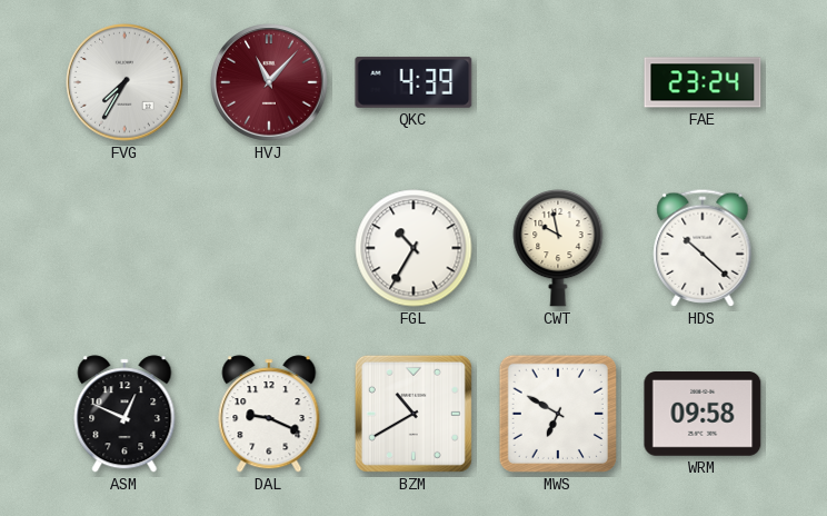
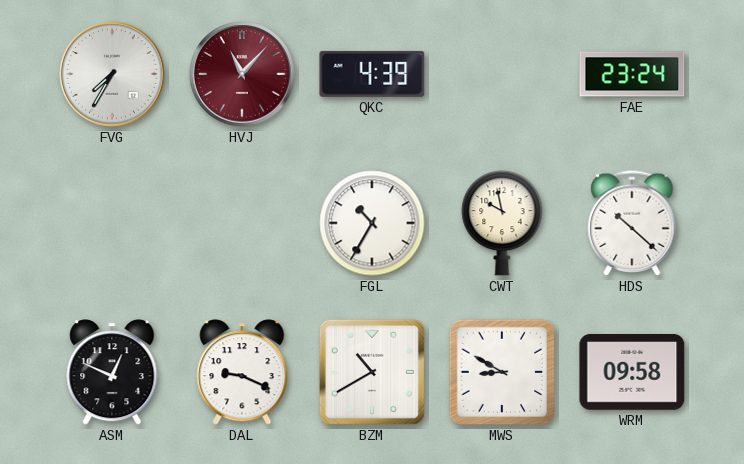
MWS: 6:50 -> 8:50 (502, 372)
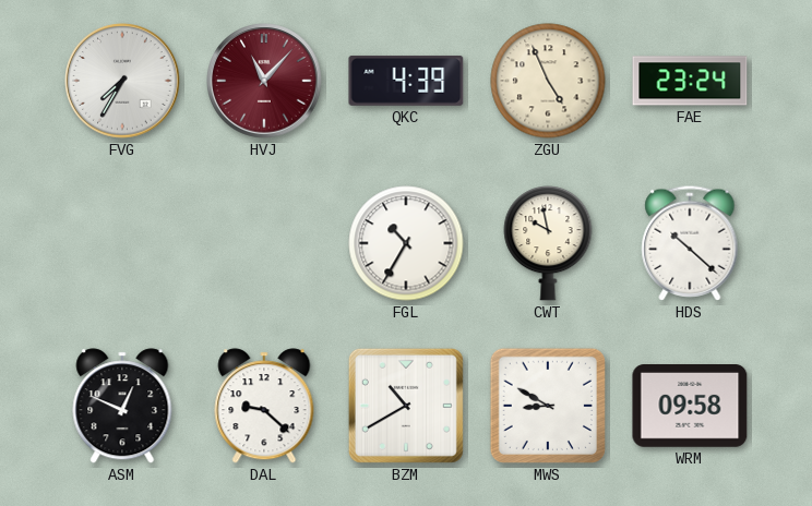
ZGU: none -> 4:56 (548, 81)
DAL: 9:19 -> 9:22 (264, 406)
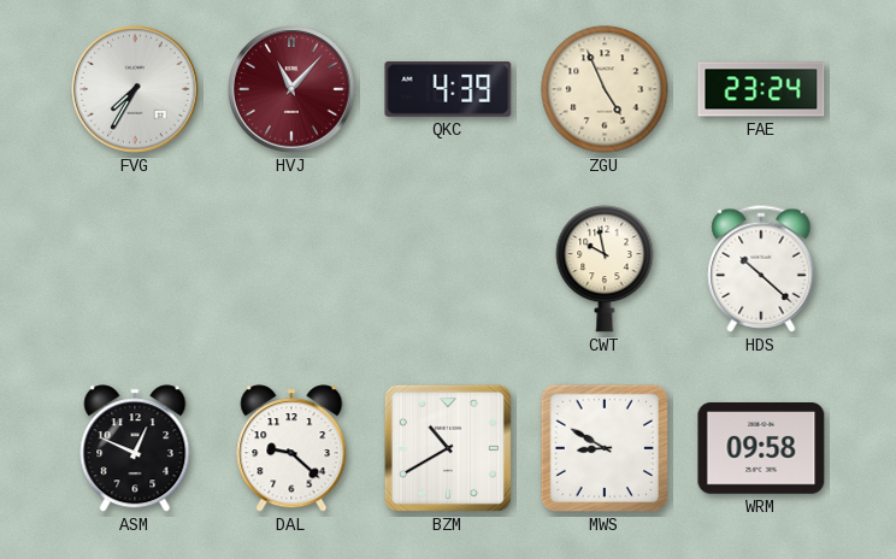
FGL: 10:35 -> none (406, 243)
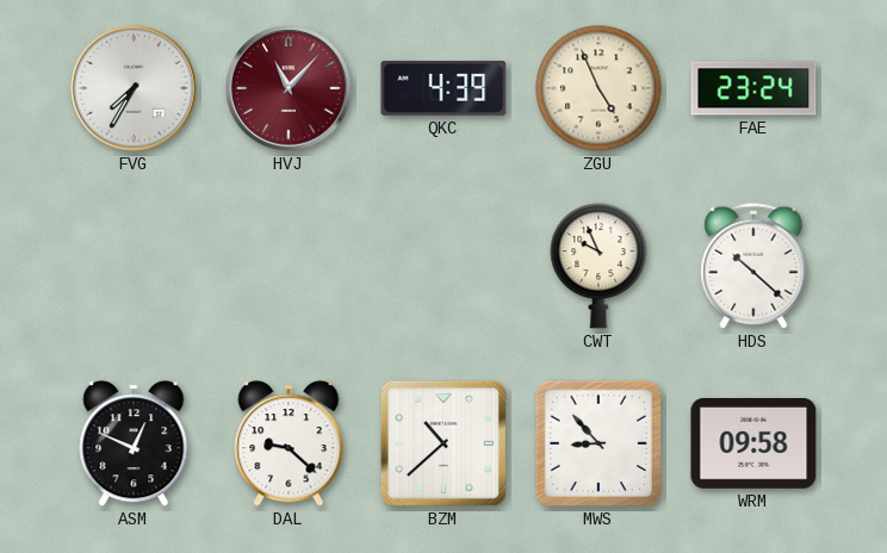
CWT: 9:58 -> 9:56 (598, 267)
BZM: 10:40 -> 10:38 (443, 443)
MWS: 8:50 -> 8:53 (598, 443)
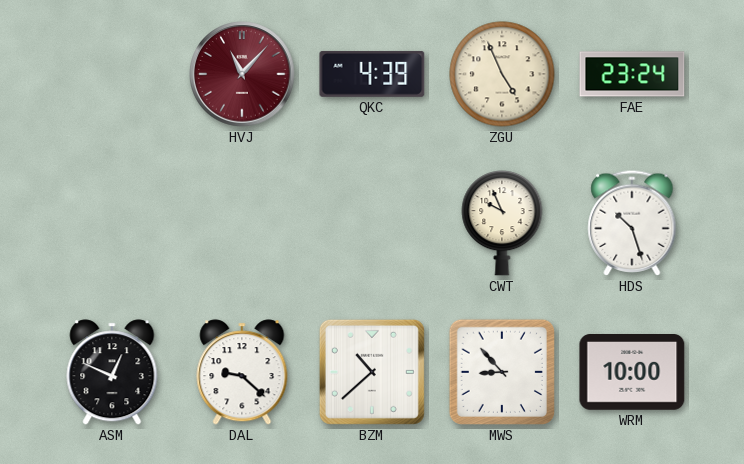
FVG: 7:35 -> none (134, 88)
HDS: 10:22 -> 10:27 (632, 223)
WRM: 09:58 -> 10:00 (632, 373)
